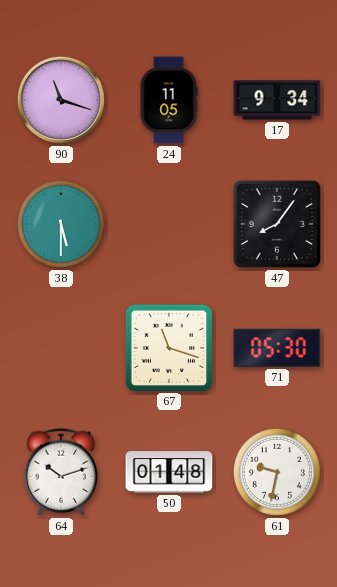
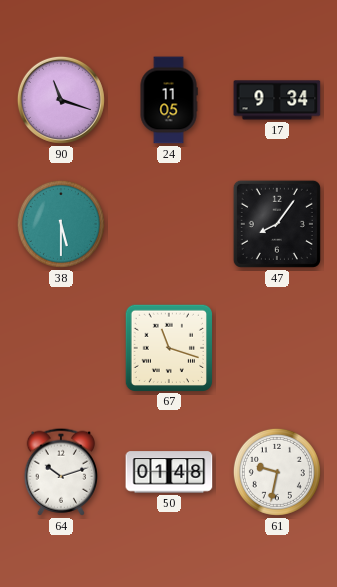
71: 05:30 -> none (277, 348)
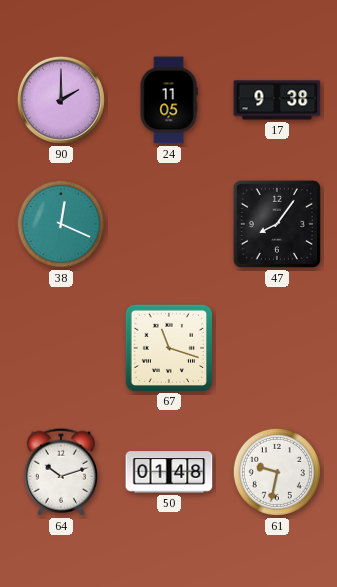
90: 11:18 -> 2:00 (61, 100)
17: 9:34 -> 9:38 (277, 100)
38: 5:30 -> 12:19 (61, 224)
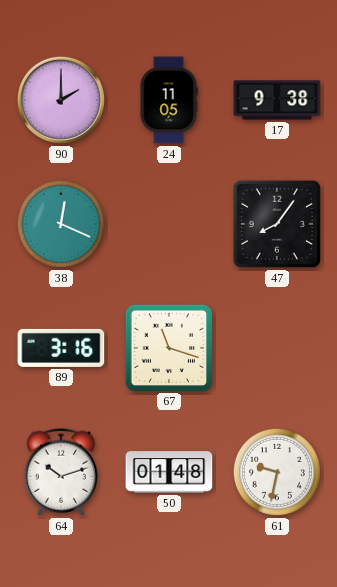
89: none -> 3:16 (61, 348)
